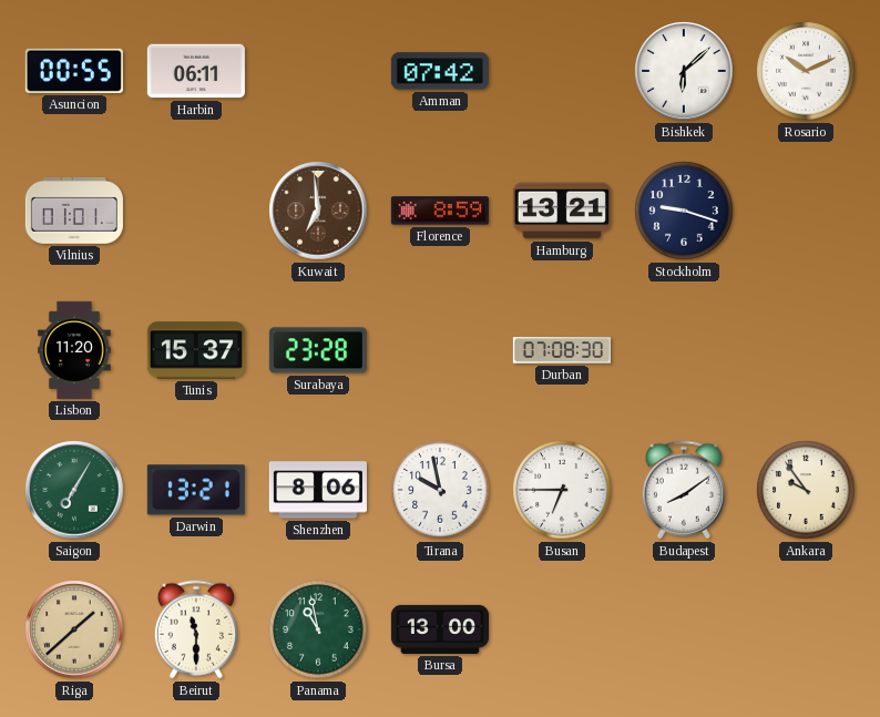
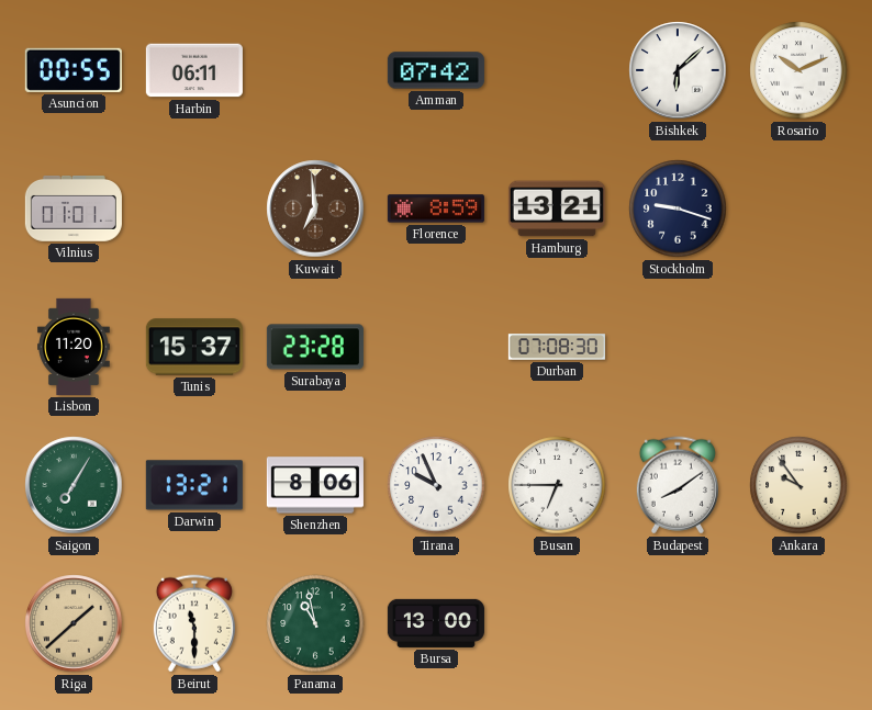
Tirana: 9:58 -> 9:56 (436, 485)
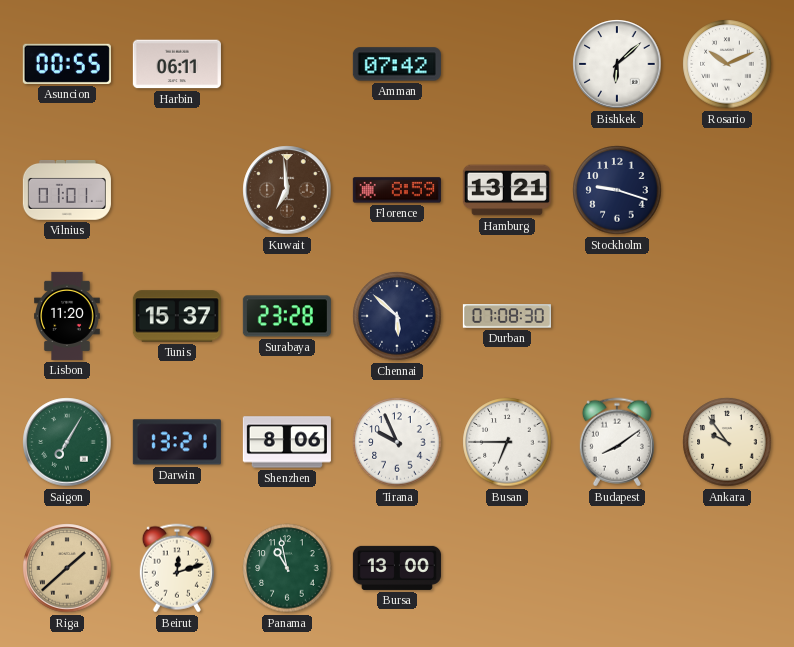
Chennai: none -> 5:52 (397, 316)
Beirut: 11:30 -> 12:12 (177, 568)
